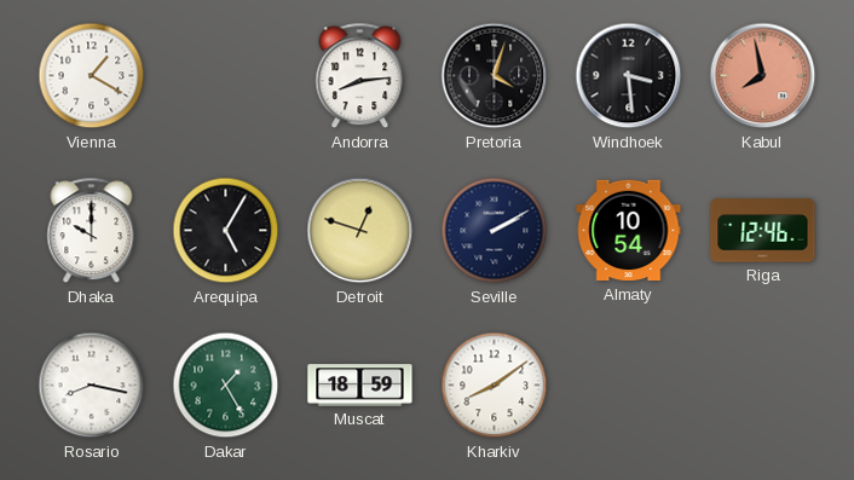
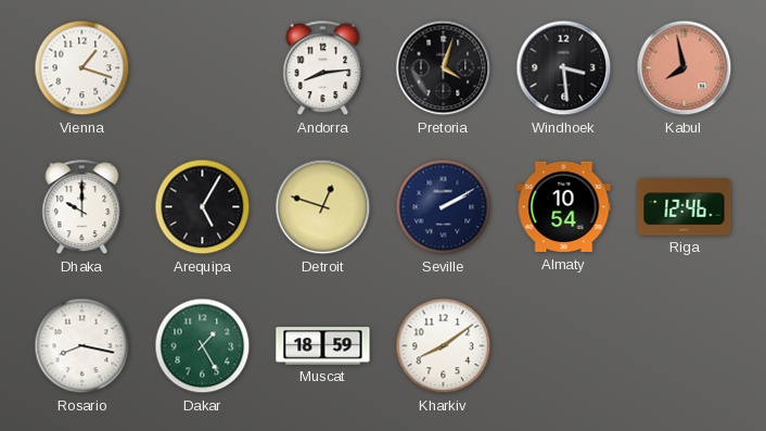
Vienna: 1:20 -> 1:18 (82, 68)
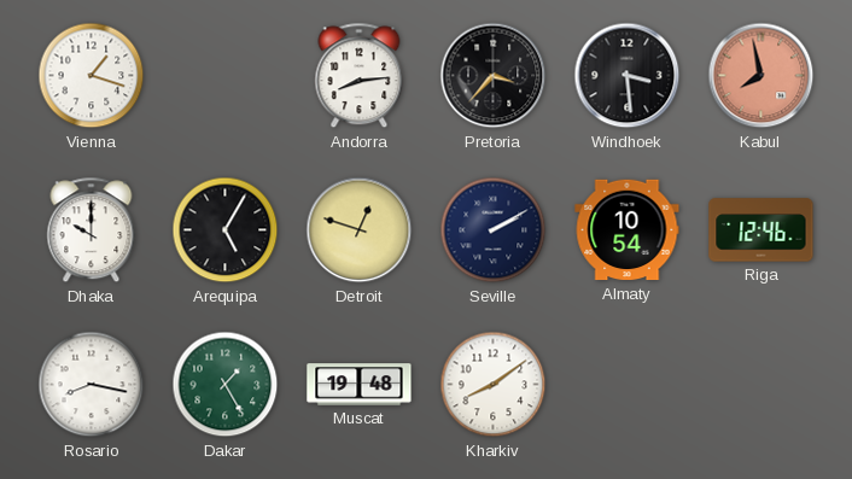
Pretoria: 4:03 -> 3:37 (494, 76)
Muscat: 18:59 -> 19:48 (360, 385)
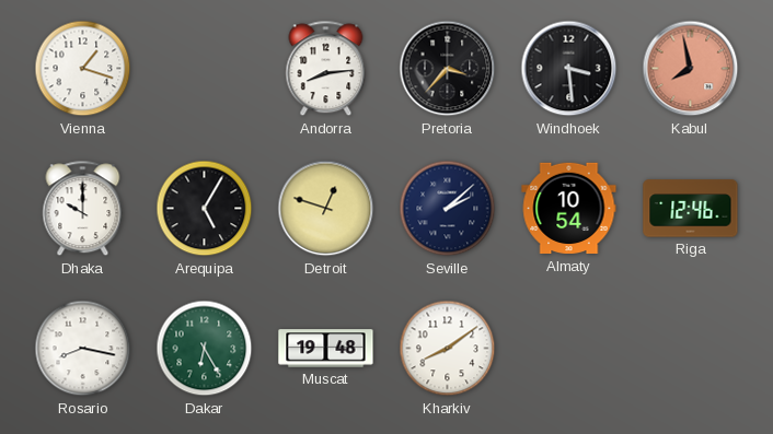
Seville: 2:10 -> 2:08 (448, 209)
Dakar: 1:25 -> 6:25 (205, 349)
